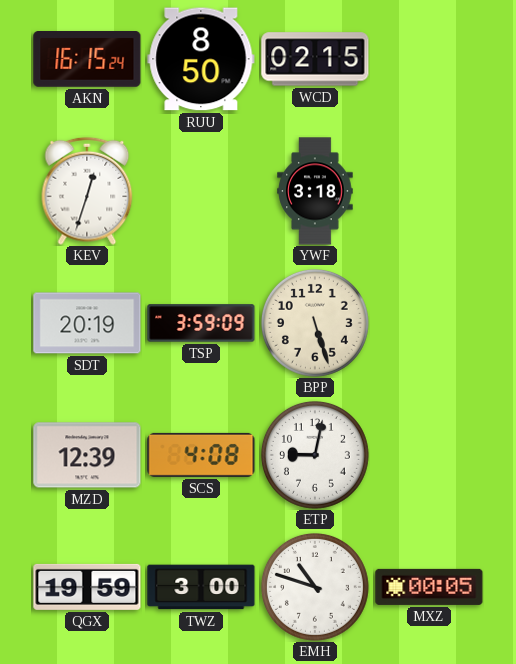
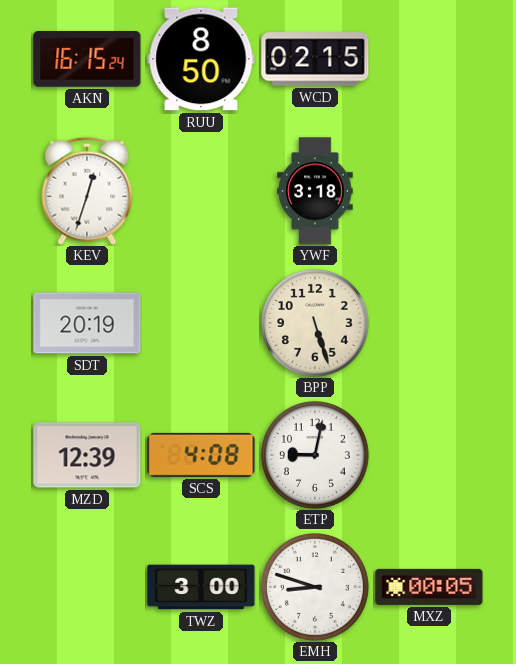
TSP: 3:59 -> none (201, 323)
QGX: 19:59 -> none (87, 587)
EMH: 10:48 -> 8:48 (315, 587)
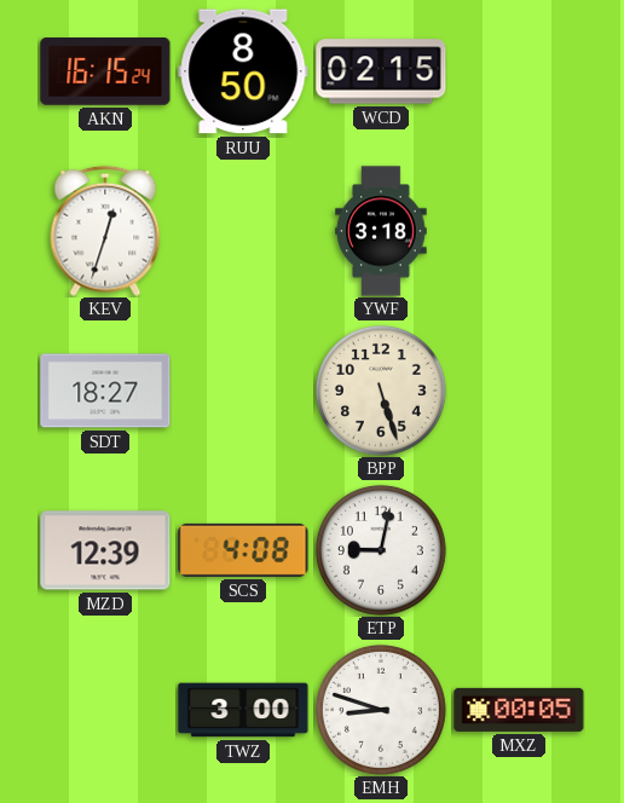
SDT: 20:19 -> 18:27 (105, 391)
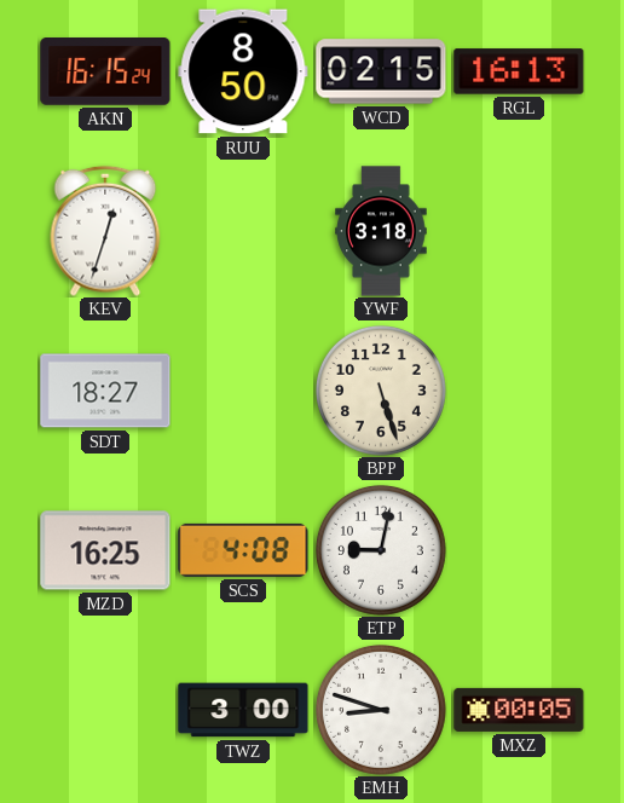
RGL: none -> 16:13 (519, 71)
MZD: 12:39 -> 16:25 (105, 550)
